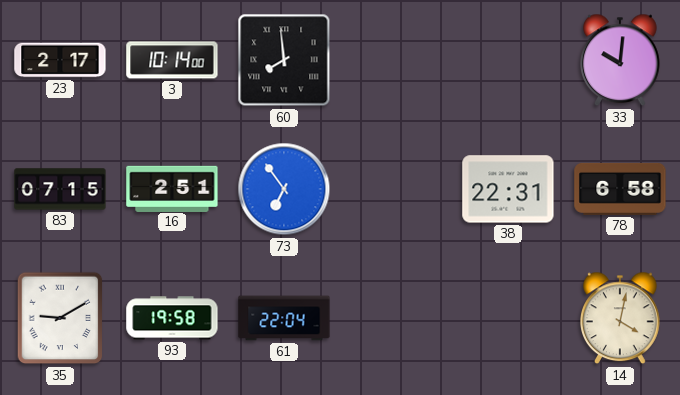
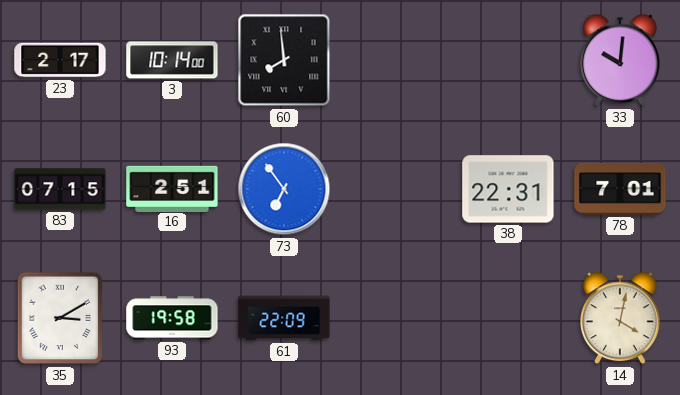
78: 6:58 -> 7:01 (620, 189)
35: 9:10 -> 3:10 (60, 318)
61: 22:04 -> 22:09 (284, 318)
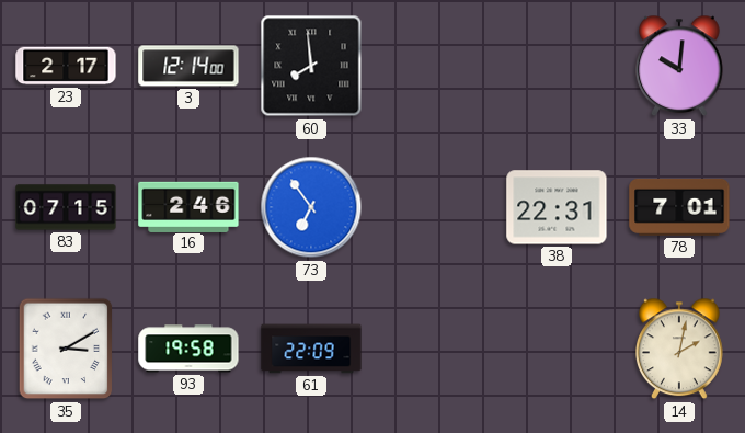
3: 10:14 -> 12:14 (188, 66)
16: 2:51 -> 2:46 (188, 206)
14: 4:02 -> 2:02 (680, 349)
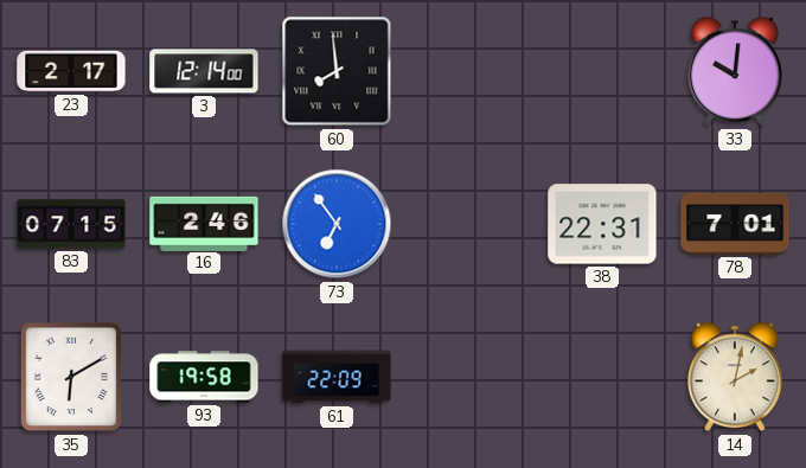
35: 3:10 -> 6:10 (71, 377)
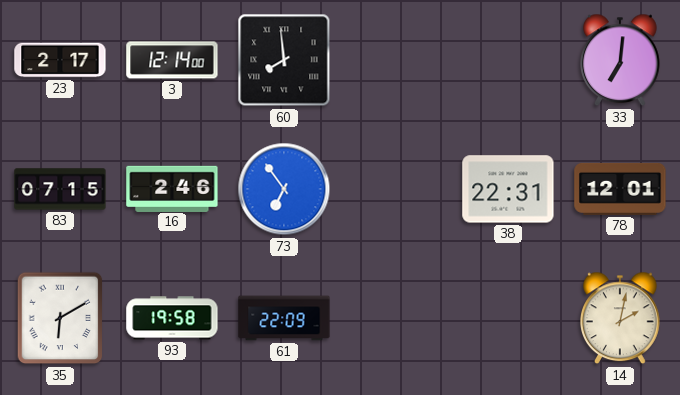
33: 10:01 -> 7:01 (621, 60)
78: 7:01 -> 12:01 (620, 189)
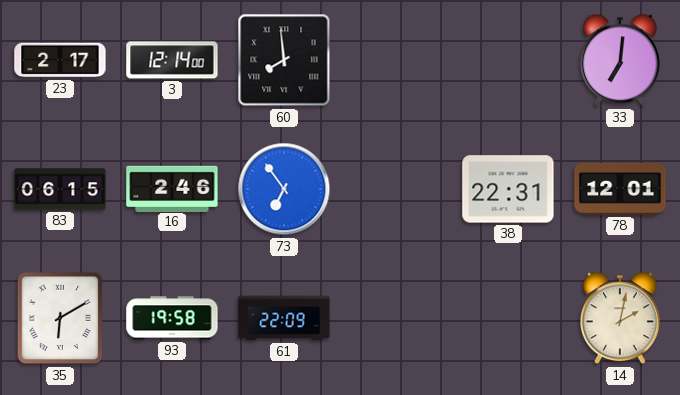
83: 07:15 -> 06:15 (60, 189)
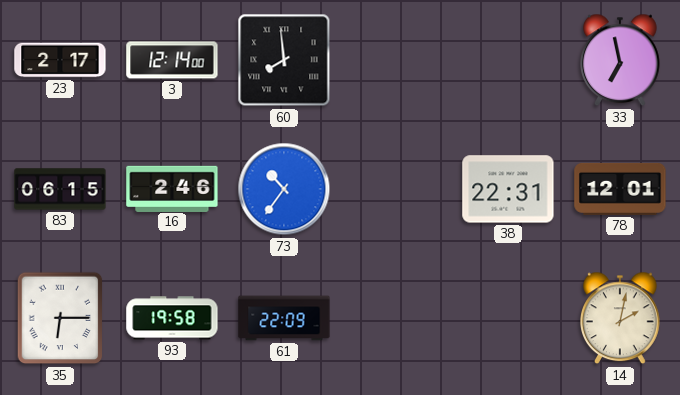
33: 7:01 -> 6:58 (621, 60)
73: 6:54 -> 10:36 (284, 189)
35: 6:10 -> 6:15 (60, 318)
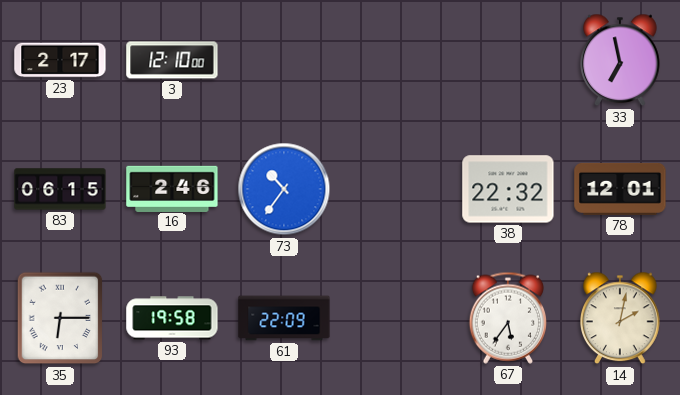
3: 12:14 -> 12:10 (172, 60)
60: 7:59 -> none (284, 60)
38: 22:31 -> 22:32 (508, 189)
67: none -> 5:36 (507, 318)
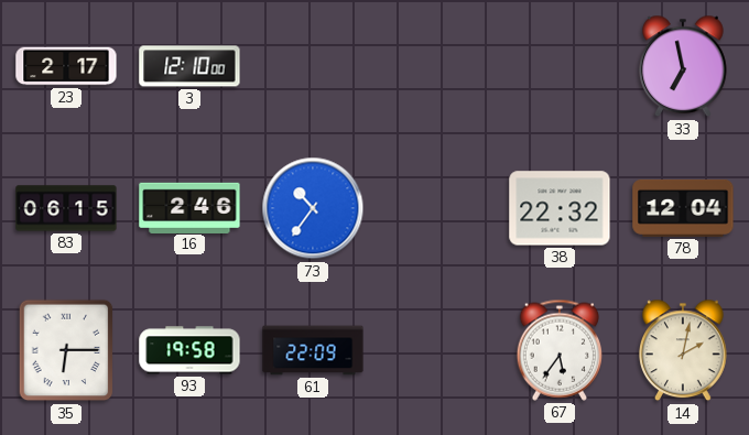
78: 12:01 -> 12:04 (683, 208)
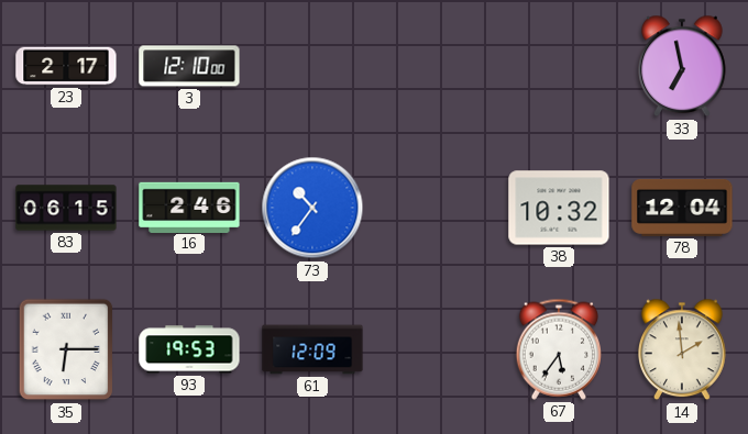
38: 22:32 -> 10:32 (559, 208)
93: 19:58 -> 19:53 (189, 349)
61: 22:09 -> 12:09 (312, 349)
14: 2:02 -> 1:59 (683, 349)
